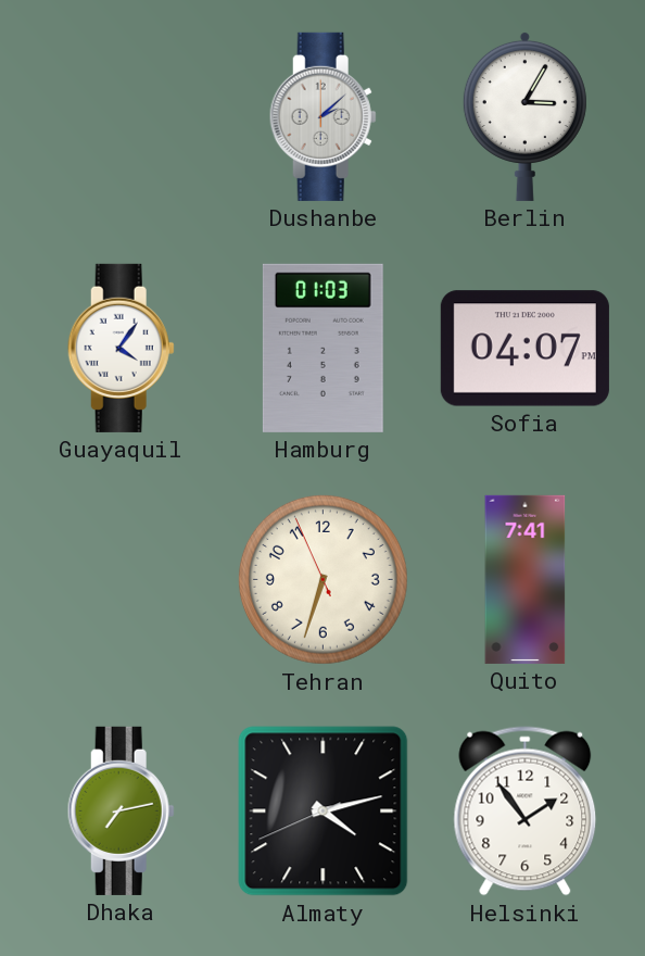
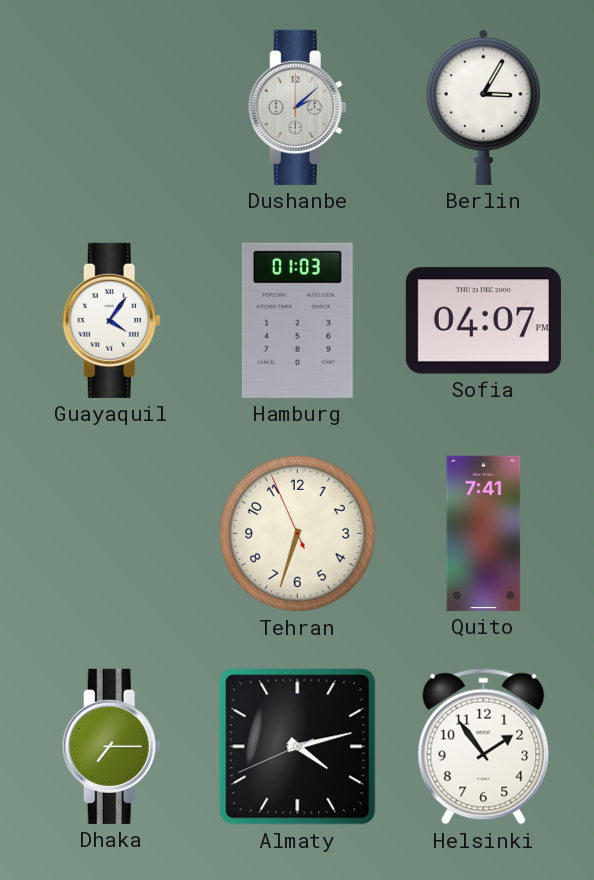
Dhaka: 7:13 -> 7:15 (111, 746)
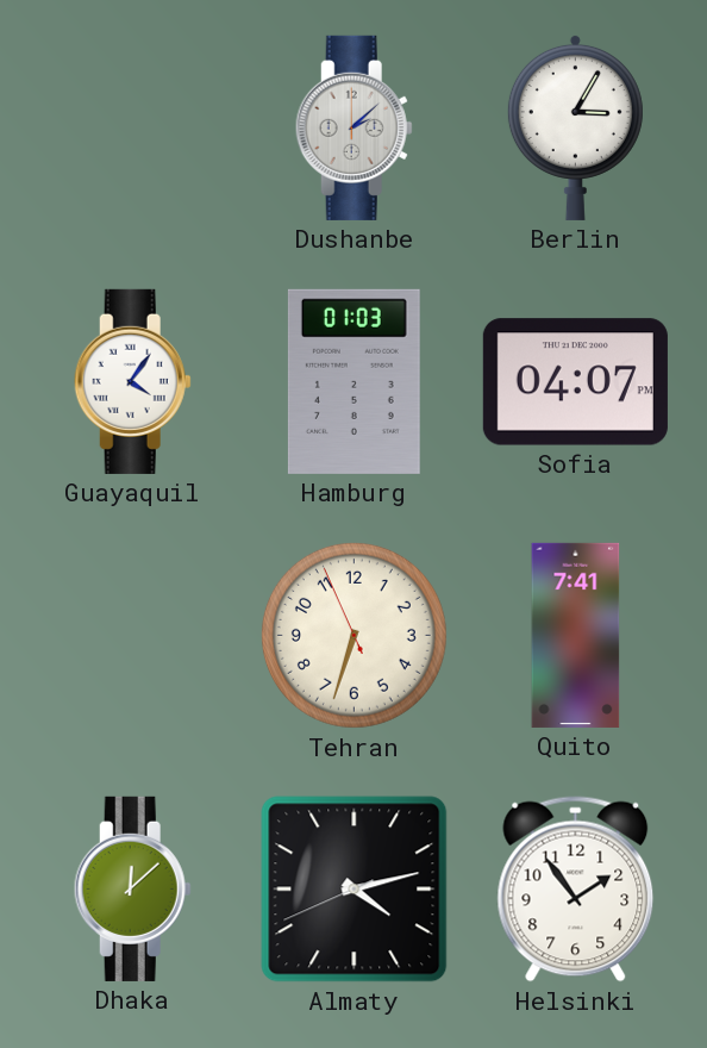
Dhaka: 7:15 -> 12:08 (132, 888)
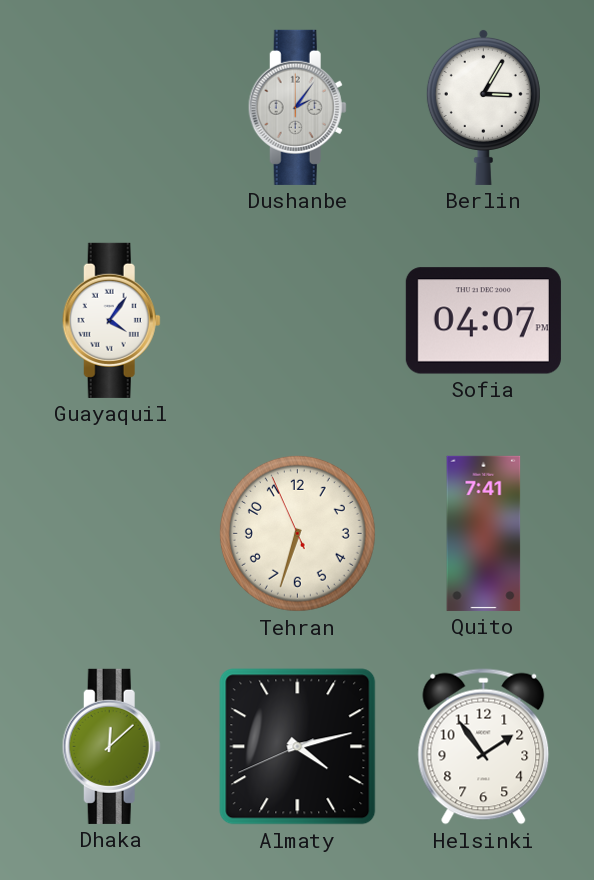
Dushanbe: 2:08 -> 2:06 (297, 107)
Hamburg: 01:03 -> none (353, 381)
